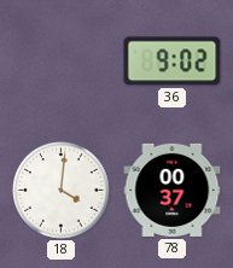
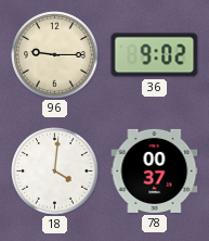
96: none -> 9:15 (55, 55)
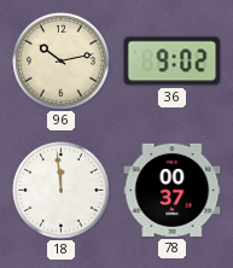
96: 9:15 -> 10:13 (62, 62)
18: 4:01 -> 11:59 (62, 191)
